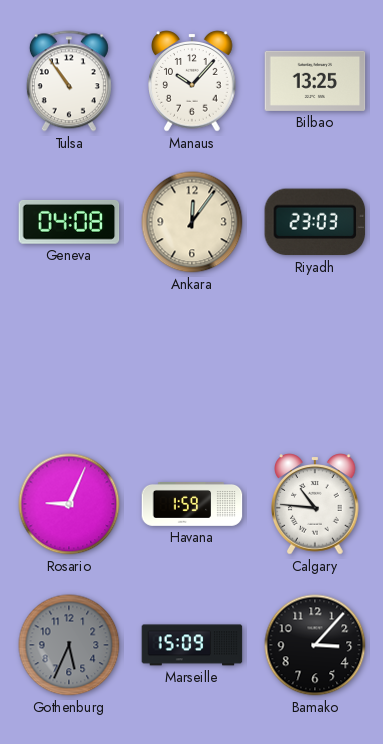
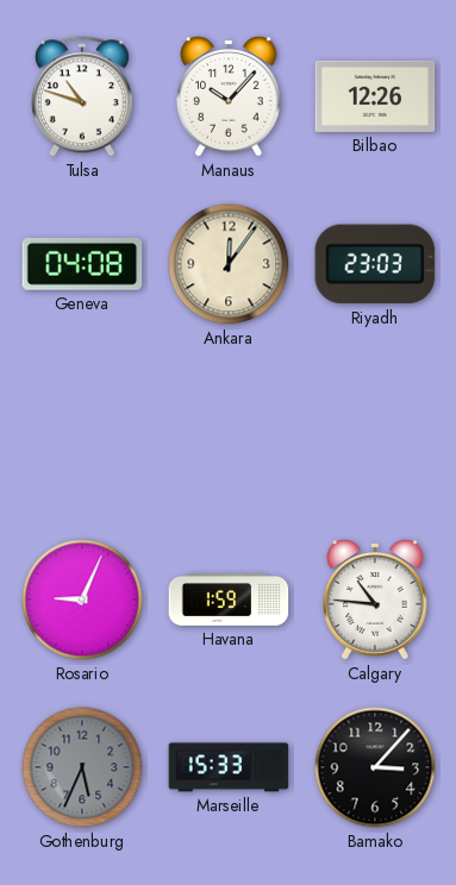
Tulsa: 10:54 -> 10:48 (82, 96)
Bilbao: 13:25 -> 12:26 (375, 96)
Marseille: 15:09 -> 15:33 (229, 767)
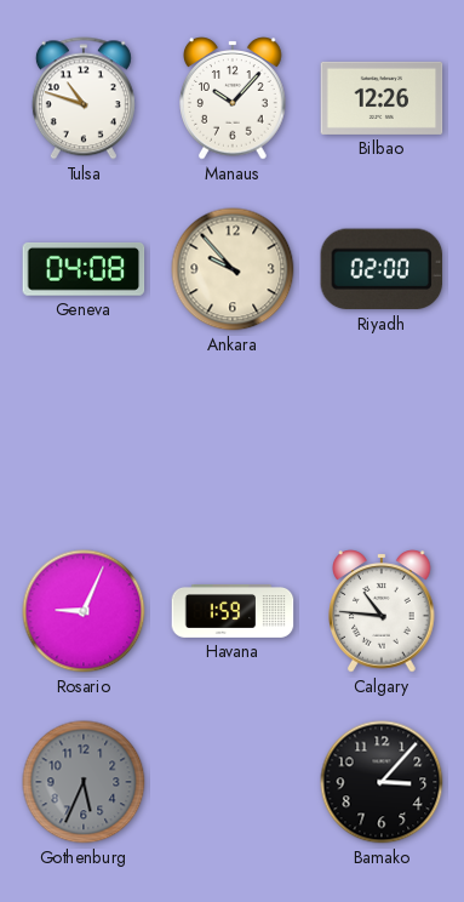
Ankara: 12:06 -> 9:53 (233, 269)
Riyadh: 23:03 -> 02:00 (382, 269)
Marseille: 15:33 -> none (229, 767)
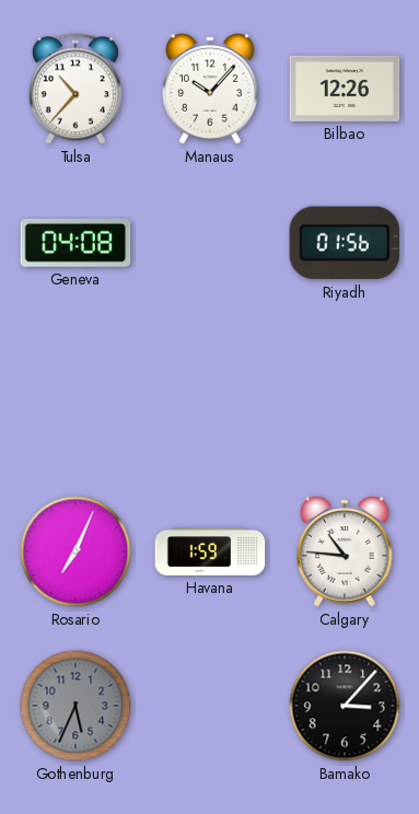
Tulsa: 10:48 -> 10:37 (75, 89)
Ankara: 9:53 -> none (233, 269)
Riyadh: 02:00 -> 01:56 (345, 243)
Rosario: 9:04 -> 7:04 (75, 551)
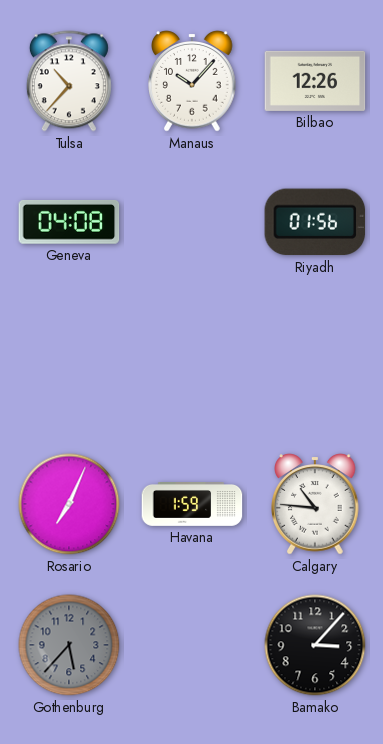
Gothenburg: 5:34 -> 5:37 (69, 645)
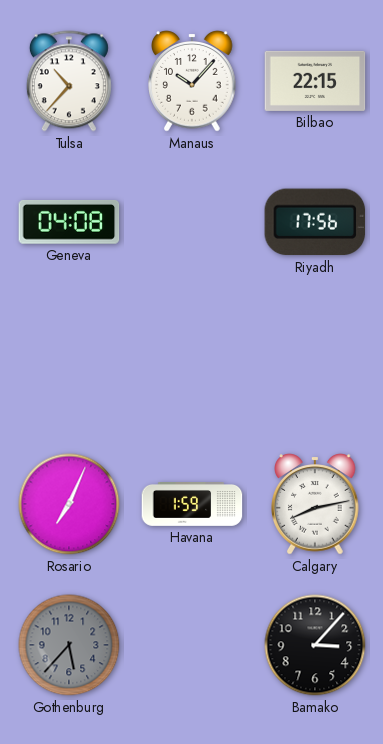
Bilbao: 12:26 -> 22:15 (315, 81)
Riyadh: 01:56 -> 17:56 (315, 222)
Calgary: 10:46 -> 8:13 (315, 504)
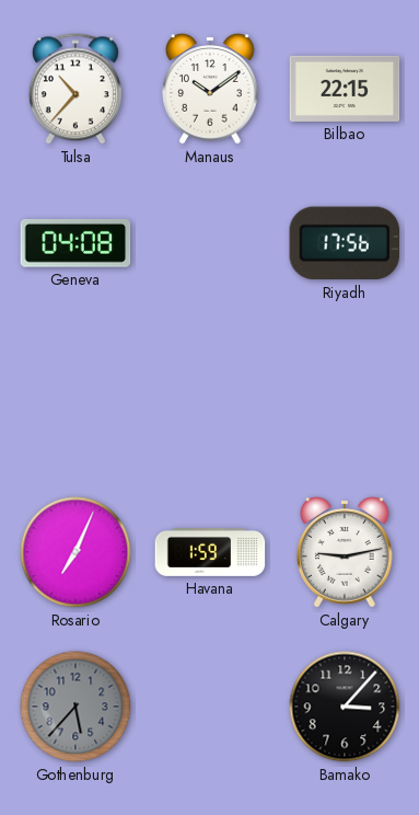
Manaus: 10:07 -> 10:09 (210, 89)
Calgary: 8:13 -> 9:13 (345, 552)
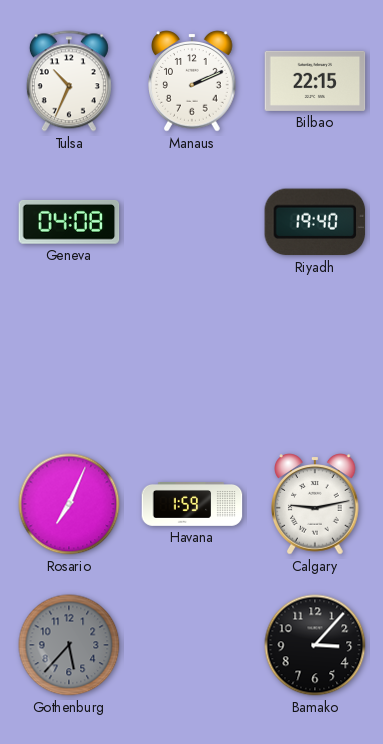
Tulsa: 10:37 -> 10:34 (69, 81)
Manaus: 10:09 -> 2:11 (192, 81)
Riyadh: 17:56 -> 19:40 (315, 222)
